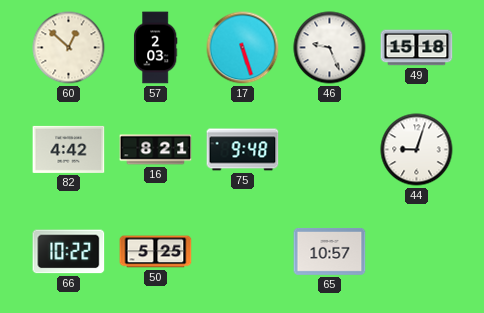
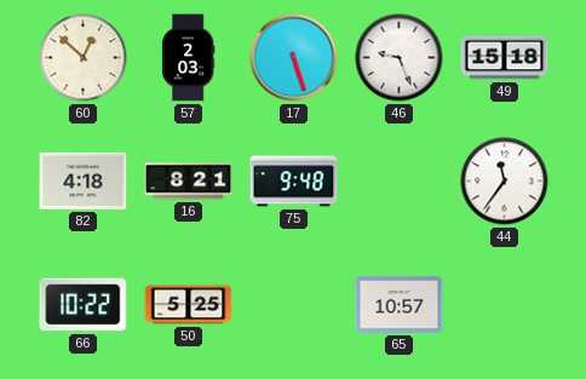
82: 4:42 -> 4:18 (84, 180)
44: 9:03 -> 11:36 (505, 182)
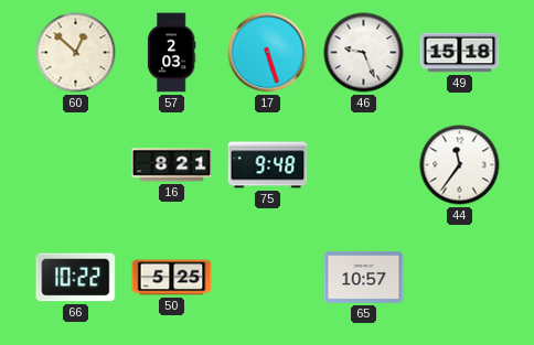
82: 4:18 -> none (84, 180)
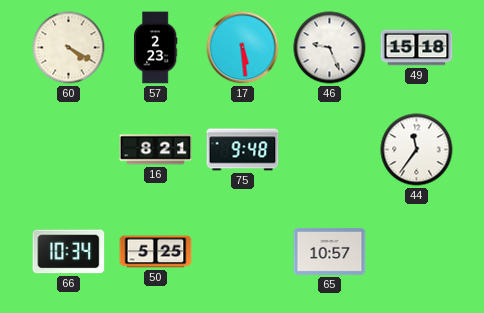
60: 12:52 -> 4:20 (69, 48)
57: 2:03 -> 2:23 (155, 48)
17: 5:27 -> 5:29 (243, 48)
66: 10:22 -> 10:34 (69, 252)
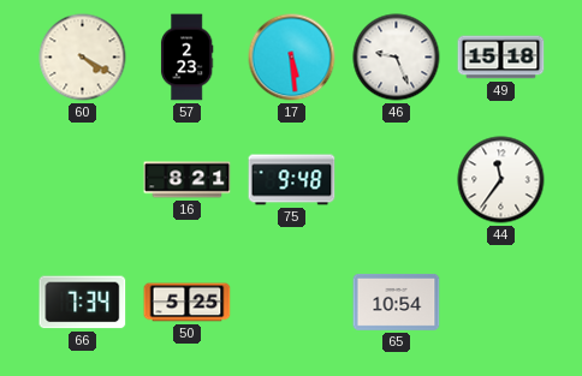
66: 10:34 -> 7:34 (83, 303)
65: 10:57 -> 10:54 (397, 302)
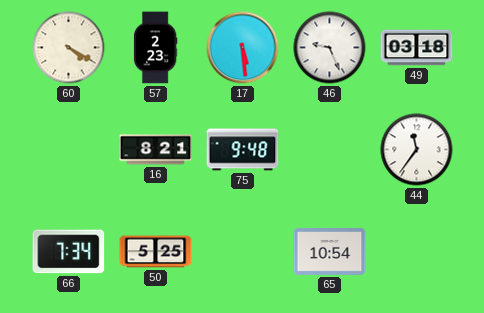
49: 15:18 -> 03:18 (417, 48)
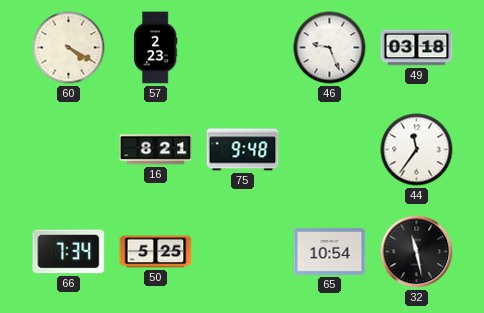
17: 5:29 -> none (243, 48)
32: none -> 11:28 (417, 252)
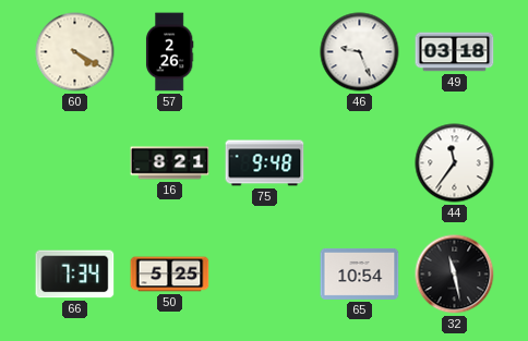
57: 2:23 -> 2:26 (169, 52)
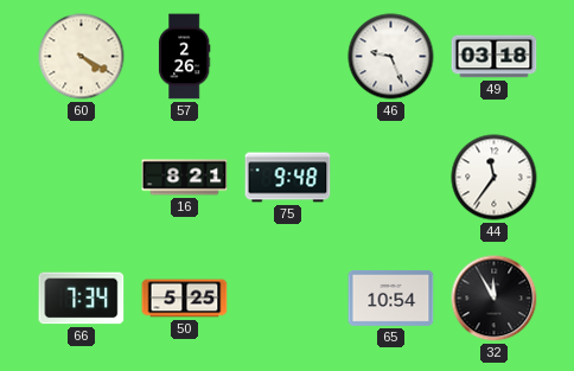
32: 11:28 -> 11:55 (495, 299)
